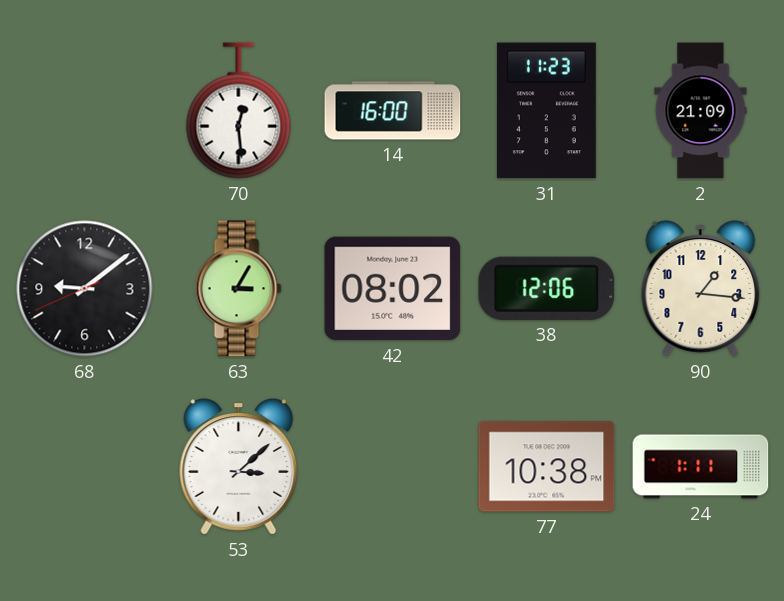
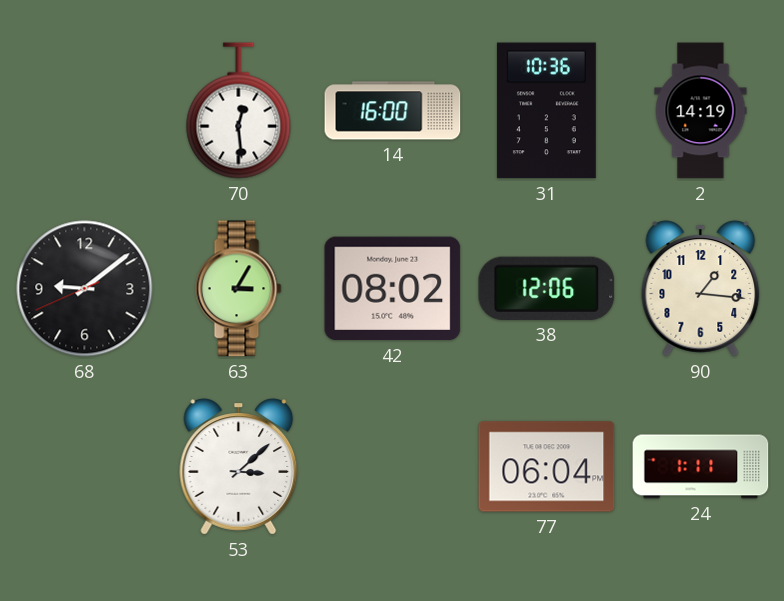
31: 11:23 -> 10:36 (546, 111)
2: 21:09 -> 14:19 (701, 111)
77: 10:38 -> 06:04 (547, 467)
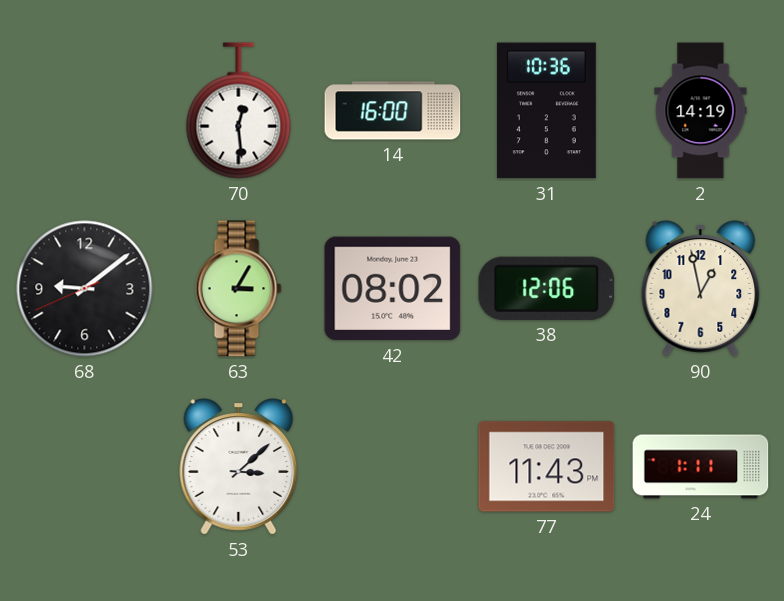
90: 1:16 -> 12:58 (701, 289)
77: 06:04 -> 11:43 (547, 467)
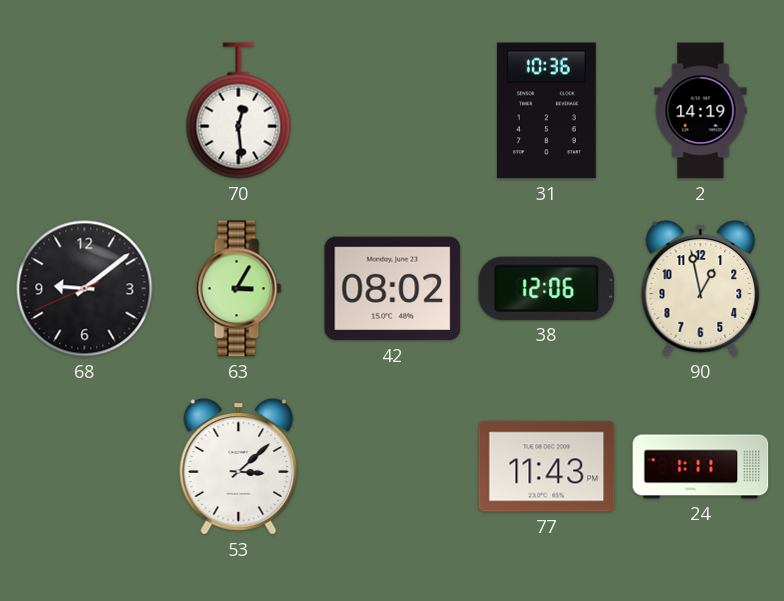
14: 16:00 -> none (393, 111)
